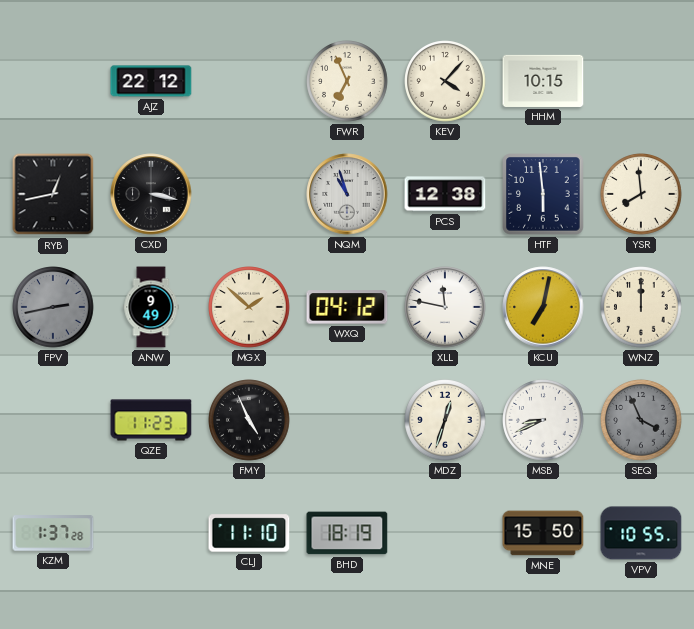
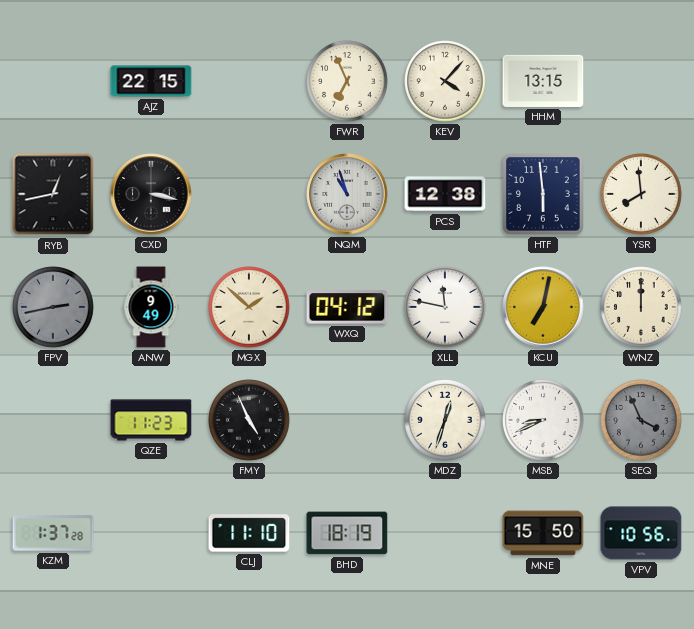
AJZ: 22:12 -> 22:15 (151, 81)
HHM: 10:15 -> 13:15 (543, 81)
VPV: 10:55 -> 10:56 (641, 533)
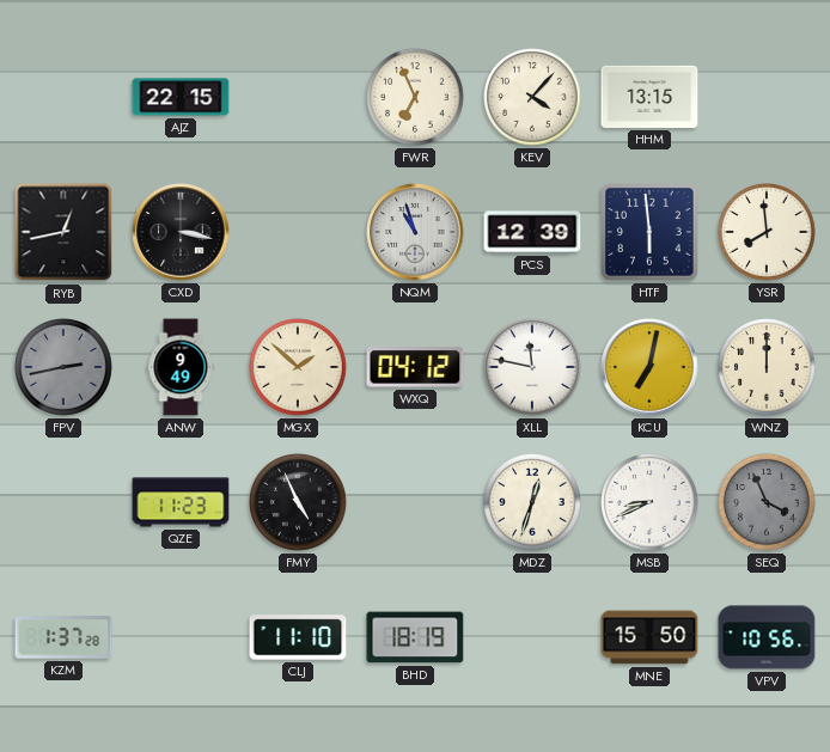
PCS: 12:38 -> 12:39 (532, 232)
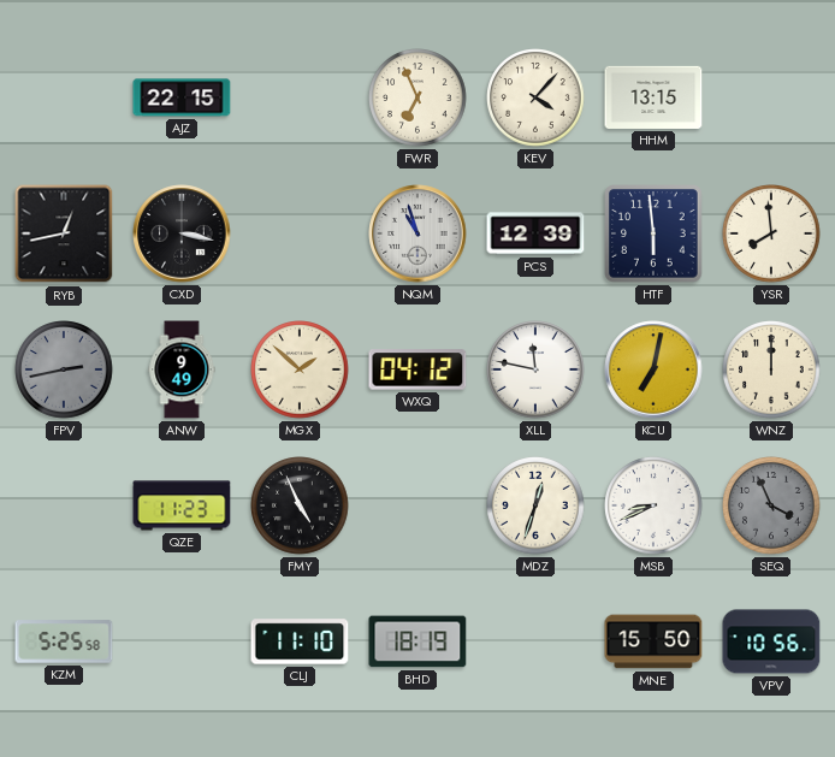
KZM: 1:37 -> 5:25 (64, 641)
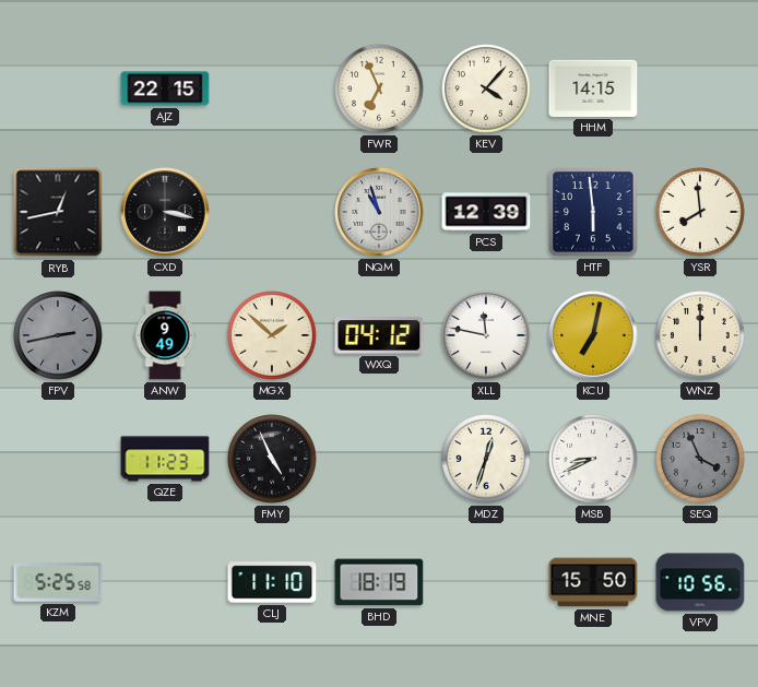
HHM: 13:15 -> 14:15 (593, 88)
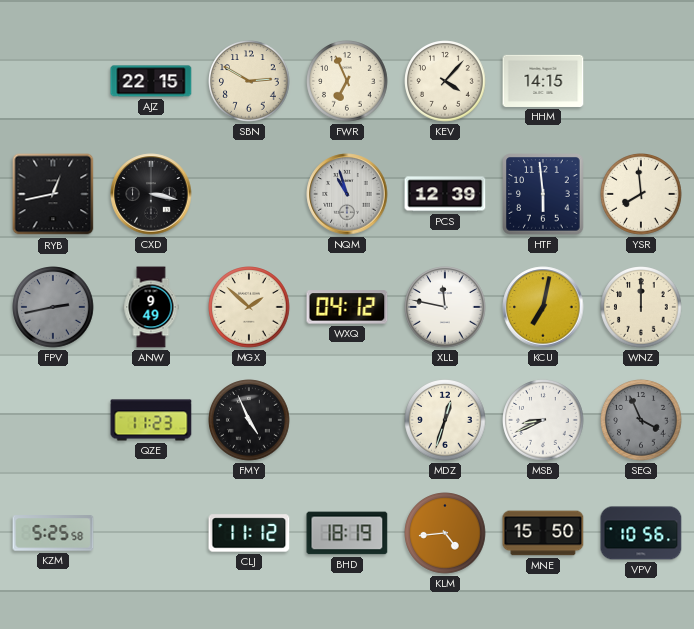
SBN: none -> 2:50 (249, 81)
CLJ: 11:10 -> 11:12 (249, 533)
KLM: none -> 4:44 (445, 533)
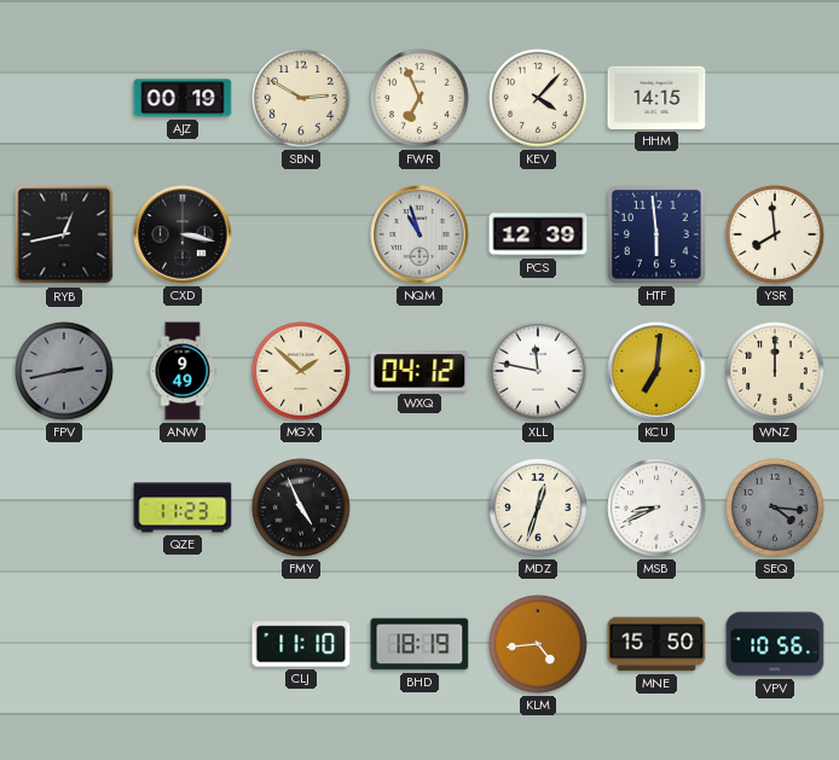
AJZ: 22:15 -> 00:19 (183, 98)
KCU: 7:02 -> 7:01 (656, 371)
SEQ: 3:56 -> 4:16 (775, 507)
KZM: 5:25 -> none (53, 533)
CLJ: 11:12 -> 11:10 (301, 644)
